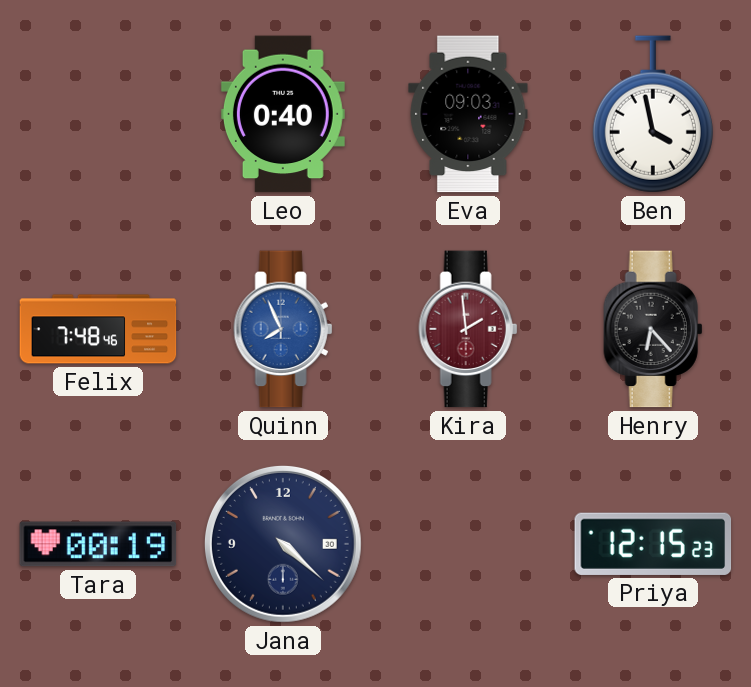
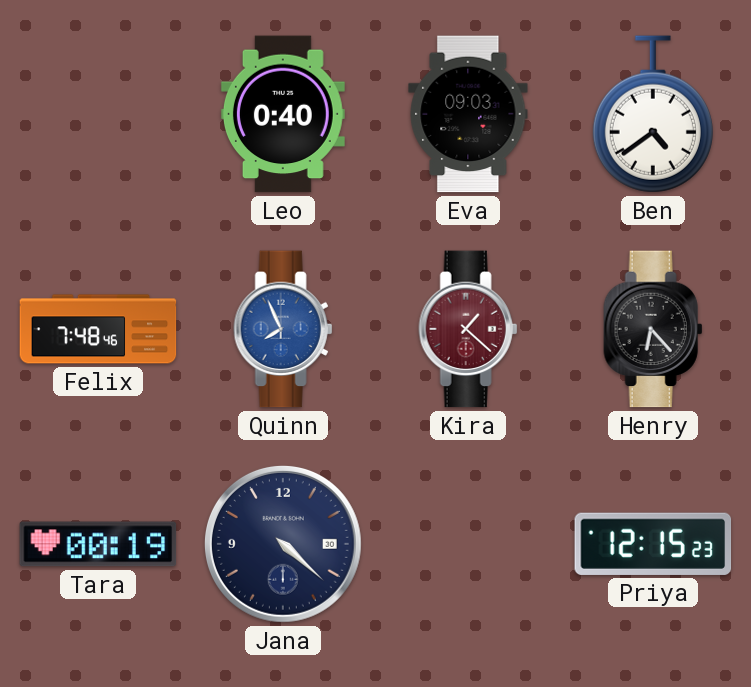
Ben: 3:58 -> 4:39 (653, 114)
Kira: 1:59 -> 1:22 (468, 329)
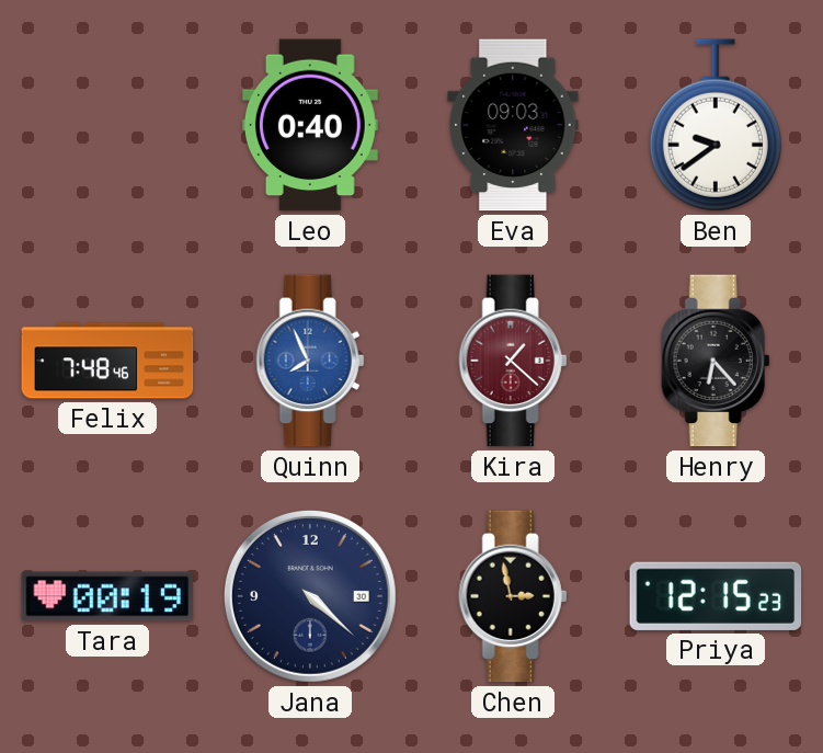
Ben: 4:39 -> 9:39 (716, 125)
Chen: none -> 2:58 (513, 596)
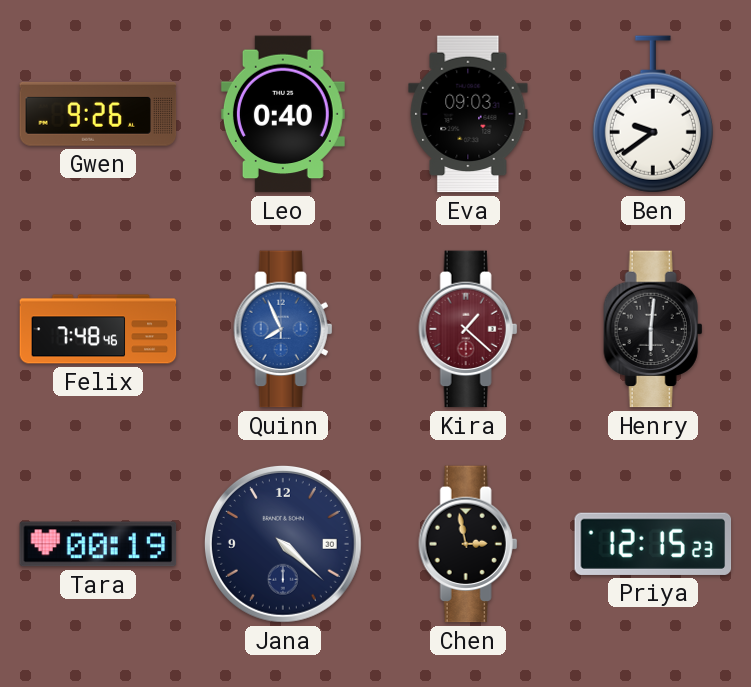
Gwen: none -> 9:26 (98, 114)
Henry: 6:23 -> 6:01 (653, 329)
